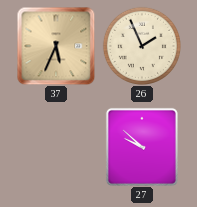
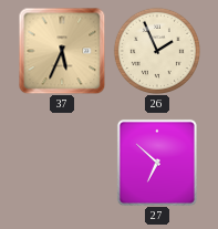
27: 9:52 -> 6:52 (157, 163)
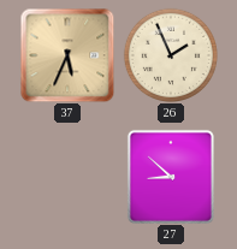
27: 6:52 -> 8:52 (171, 177)
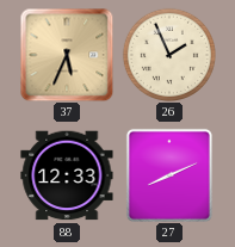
88: none -> 12:33 (67, 175)
27: 8:52 -> 8:11 (169, 175)
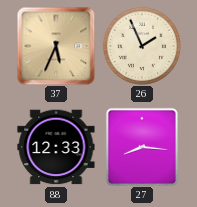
27: 8:11 -> 8:16 (142, 147)
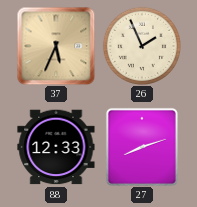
27: 8:16 -> 8:12 (142, 147)
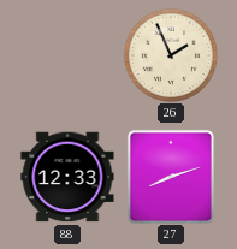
37: 5:34 -> none (56, 46)
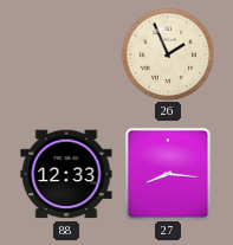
27: 8:12 -> 8:16 (168, 174)
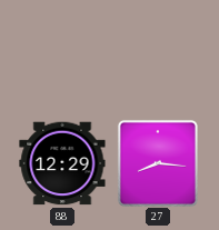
26: 1:56 -> none (168, 54)
88: 12:33 -> 12:29 (62, 163)
